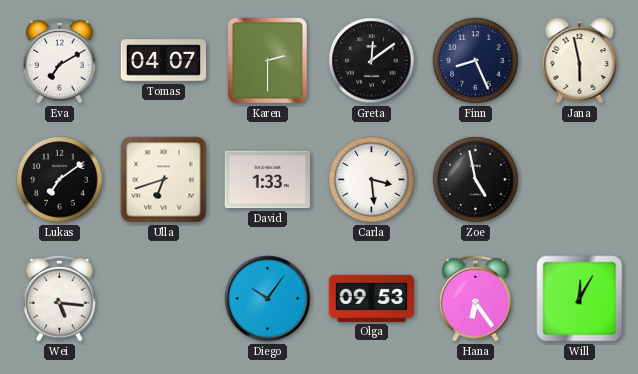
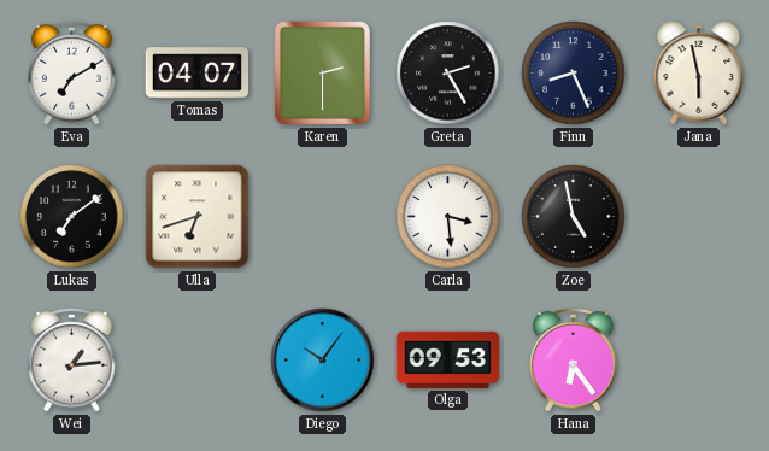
Greta: 12:09 -> 2:25 (448, 74)
David: 1:33 -> none (268, 180)
Wei: 5:16 -> 1:14 (72, 359)
Will: 12:05 -> none (580, 299)
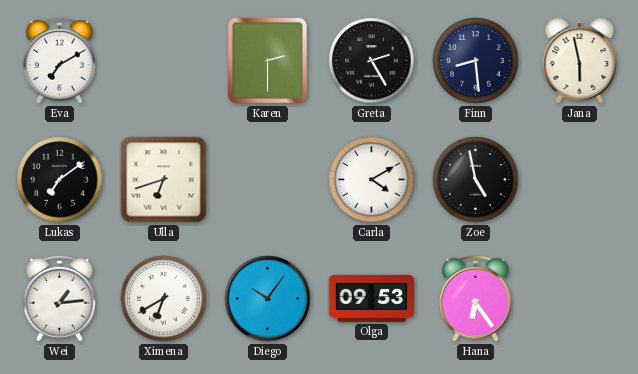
Tomas: 04:07 -> none (198, 74)
Finn: 8:26 -> 8:29 (476, 61)
Carla: 3:29 -> 4:10 (372, 180)
Ximena: none -> 6:40 (164, 299)
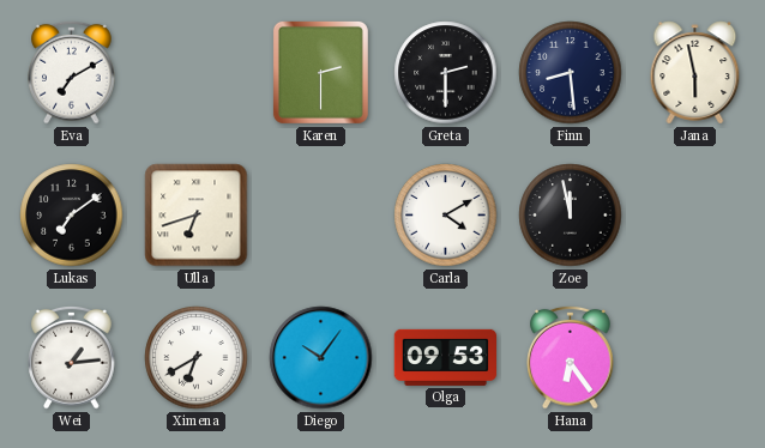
Greta: 2:25 -> 2:30 (446, 73)
Zoe: 4:58 -> 11:58 (571, 216)
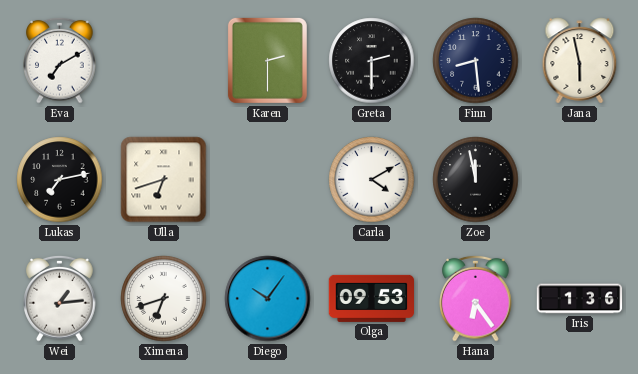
Lukas: 7:09 -> 7:13 (60, 180)
Ximena: 6:40 -> 6:42 (164, 299)
Iris: none -> 1:36 (580, 299)
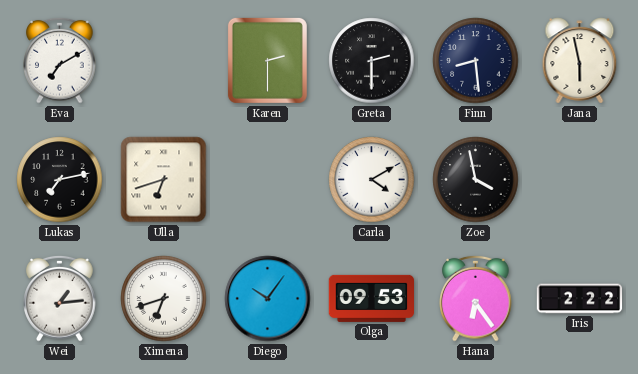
Zoe: 11:58 -> 3:58 (476, 180)
Iris: 1:36 -> 2:22 (580, 299)
